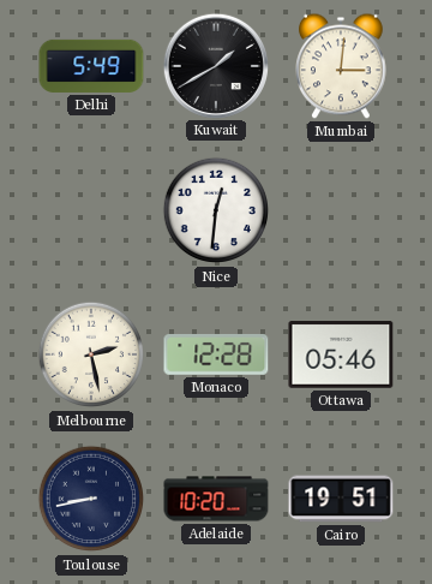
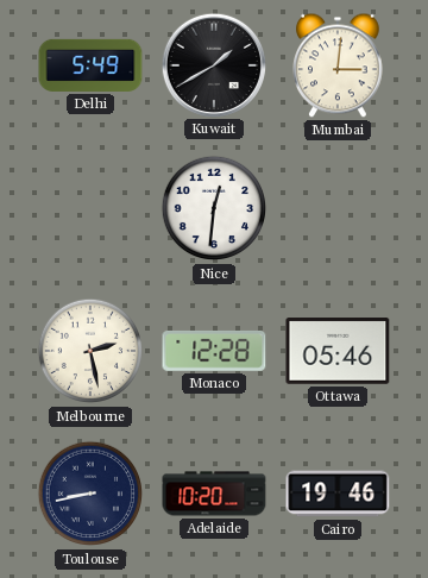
Cairo: 19:51 -> 19:46 (338, 494)
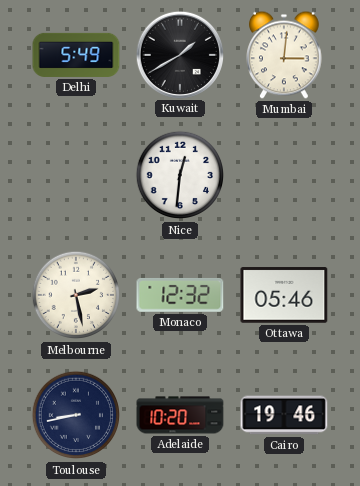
Monaco: 12:28 -> 12:32 (180, 295)
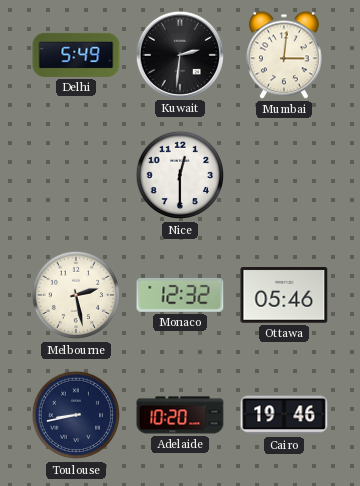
Kuwait: 1:40 -> 2:31 (179, 54)
Nice: 12:31 -> 12:30 (180, 175)
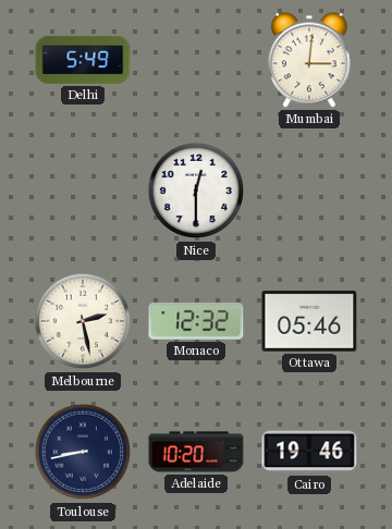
Kuwait: 2:31 -> none (179, 54)
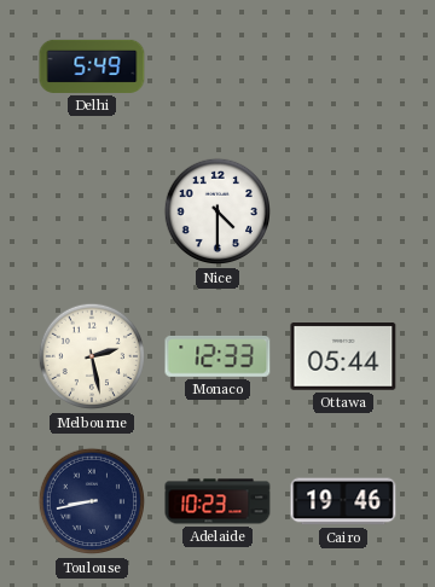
Mumbai: 3:01 -> none (310, 60)
Nice: 12:30 -> 4:30 (217, 211)
Monaco: 12:32 -> 12:33 (217, 356)
Ottawa: 05:46 -> 05:44 (343, 356)
Adelaide: 10:20 -> 10:23 (217, 501)
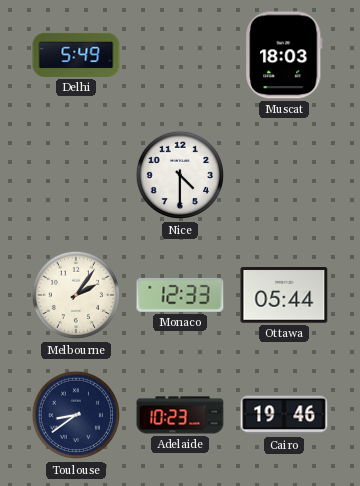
Muscat: none -> 18:03 (284, 55)
Melbourne: 2:28 -> 2:06 (76, 295)
Toulouse: 8:43 -> 8:39 (76, 415)
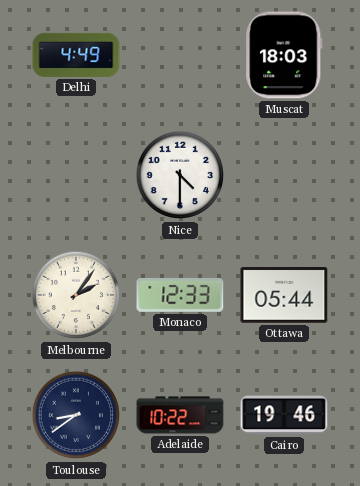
Delhi: 5:49 -> 4:49 (76, 55)
Adelaide: 10:23 -> 10:22 (180, 415)
